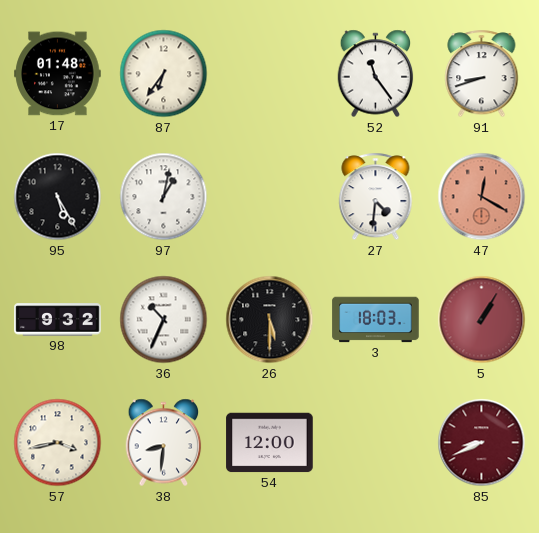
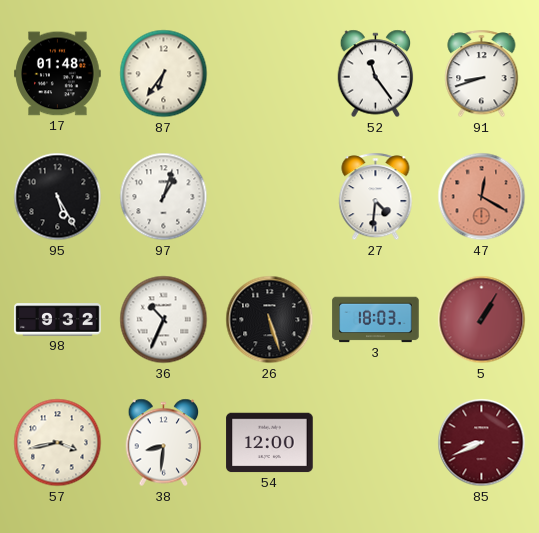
97: 1:02 -> 1:03 (164, 197)
26: 5:30 -> 5:27 (270, 320)
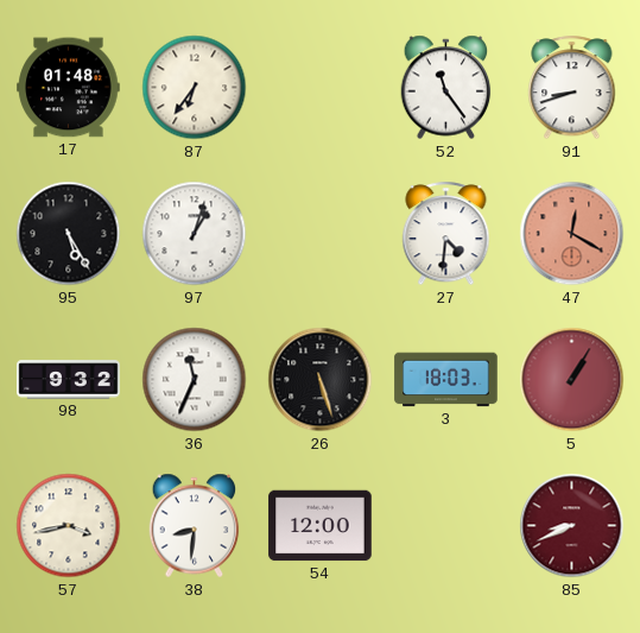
36: 10:34 -> 11:34 (195, 380)
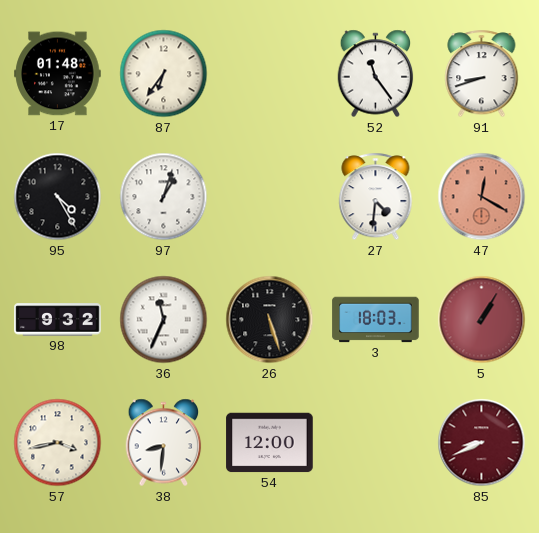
95: 5:25 -> 4:25 (58, 197)
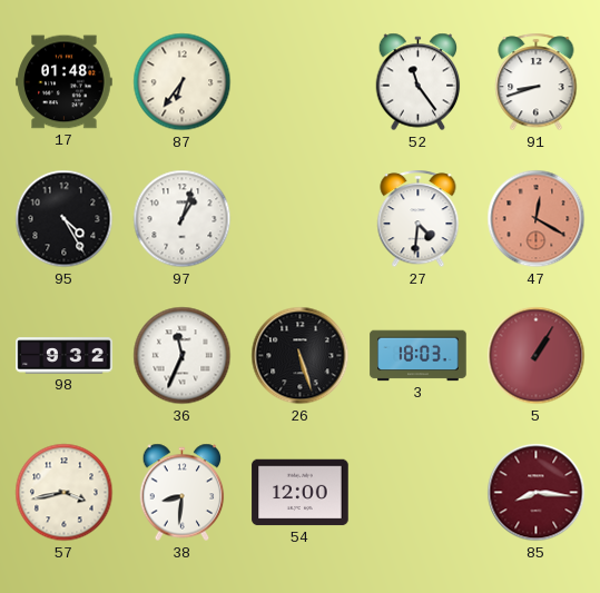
85: 8:41 -> 8:16 (537, 493)
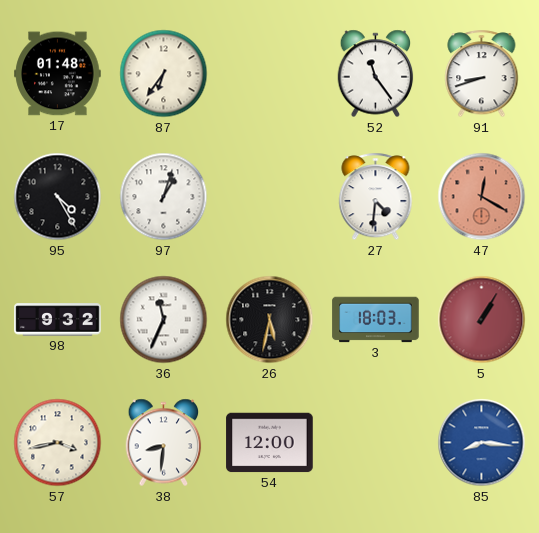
26: 5:27 -> 5:32 (270, 320)
85 dial: burgundy -> blue (482, 443)
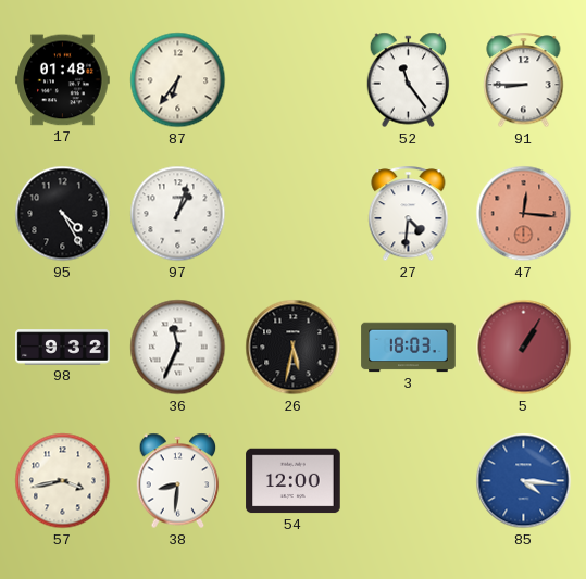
91: 8:42 -> 8:45 (524, 80)
47: 12:20 -> 12:16 (524, 214)
85: 8:16 -> 4:16 (524, 481)
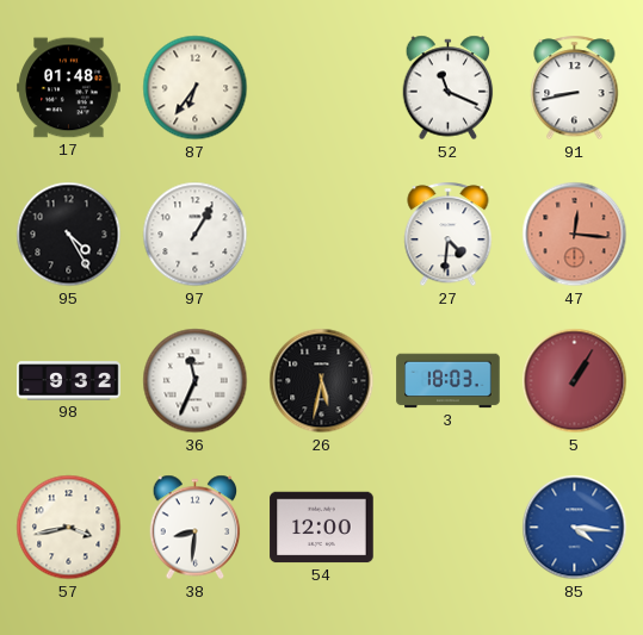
52: 11:24 -> 11:19 (449, 88)
91: 8:45 -> 8:43 (575, 88)
97: 1:03 -> 1:05 (196, 235)
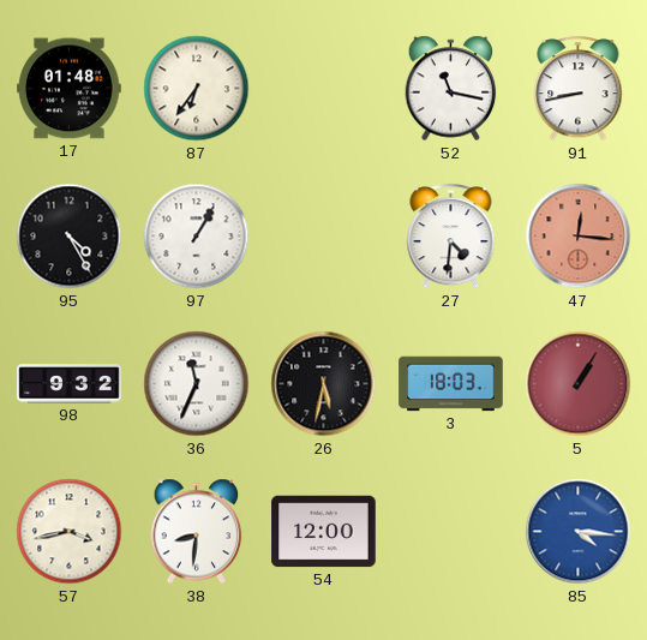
52: 11:19 -> 11:17 (451, 89)
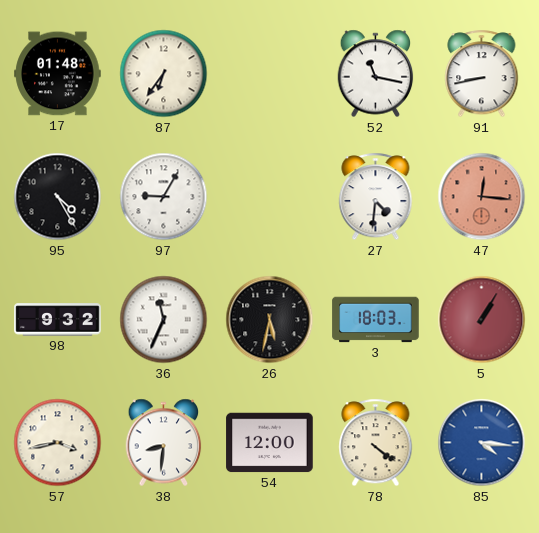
97: 1:05 -> 9:05 (164, 197)
78: none -> 4:21 (376, 443)
